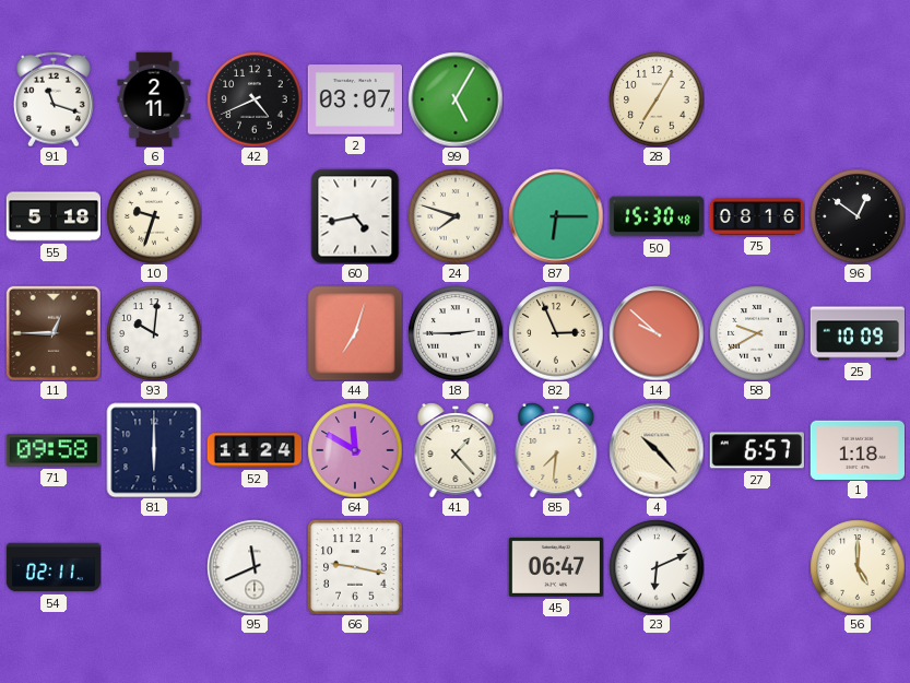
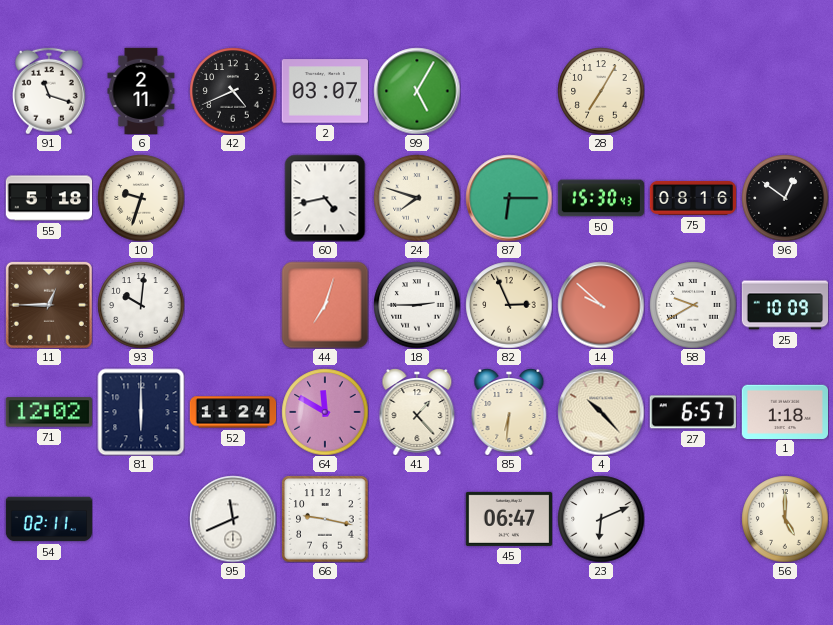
50: 15:30:48 -> 15:30:43 (600, 198)
71: 09:58 -> 12:02 (49, 412)
85: 7:31 -> 6:31 (509, 412)
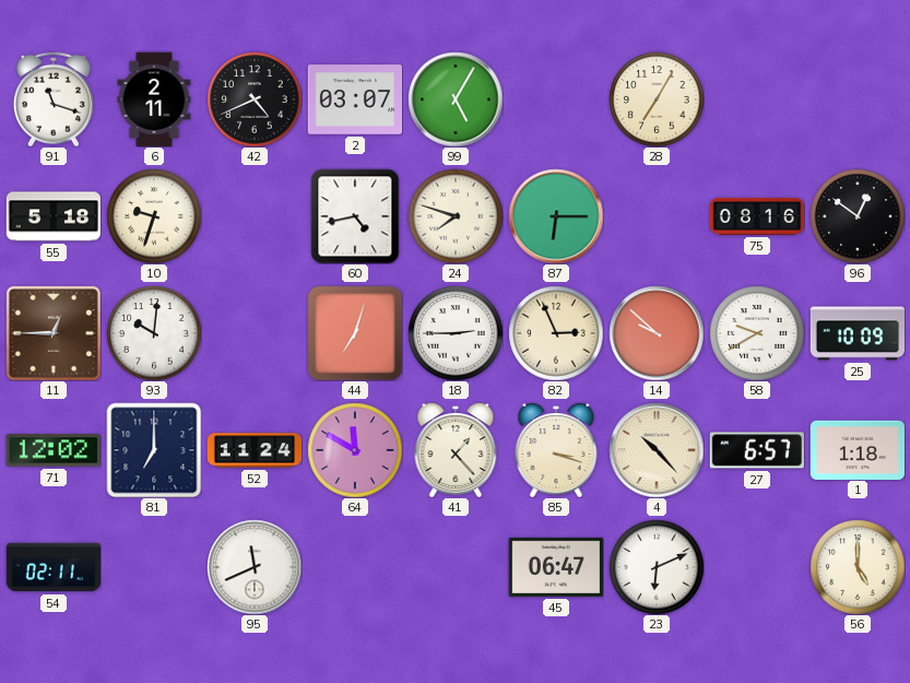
50: 15:30 -> none (600, 198)
81: 6:00 -> 7:00 (154, 450)
85: 6:31 -> 3:18 (556, 450)
66: 9:17 -> none (325, 519)
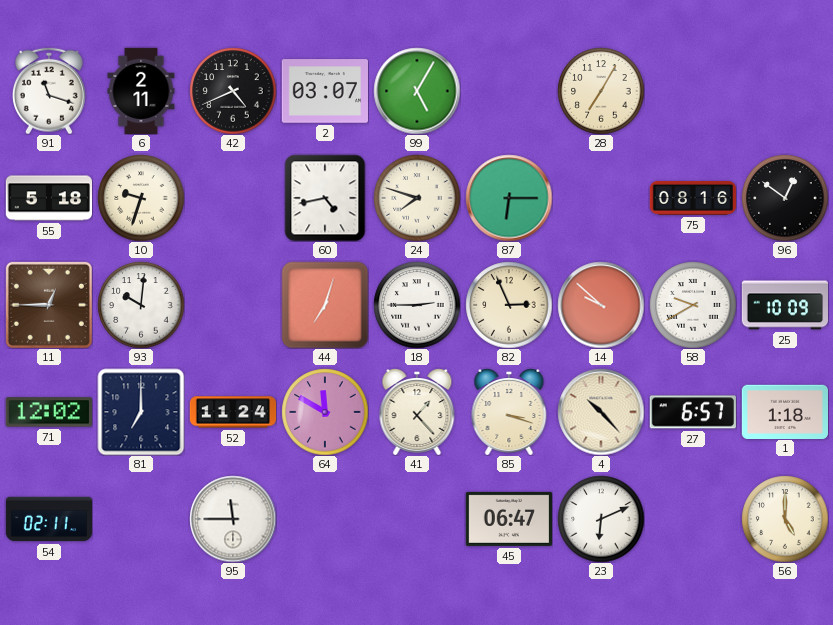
95: 11:41 -> 11:45 (233, 519)
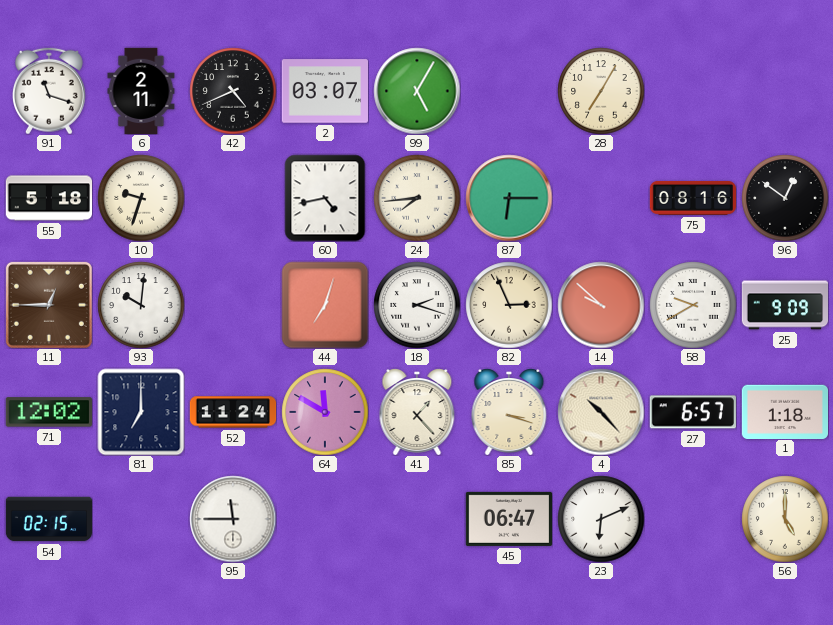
24: 7:48 -> 7:44 (417, 198)
18: 2:45 -> 2:18 (417, 305)
25: 10:09 -> 9:09 (784, 305)
54: 02:11 -> 02:15 (49, 519)
